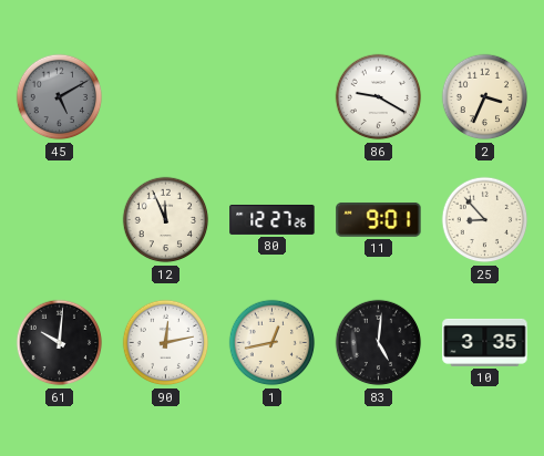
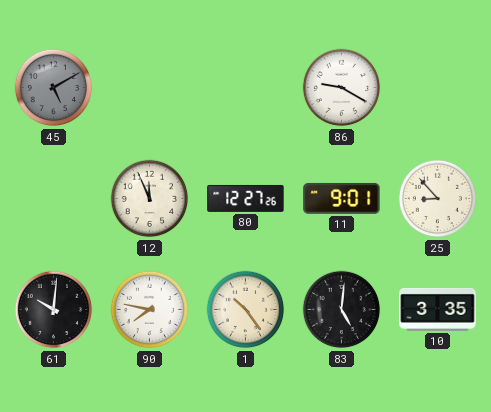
2: 3:34 -> none (485, 97)
90: 12:13 -> 7:47 (150, 310)
1: 12:43 -> 10:24 (246, 310)
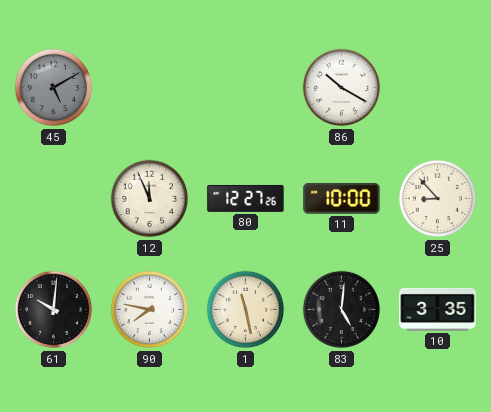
86: 9:20 -> 10:20 (342, 88)
11: 9:01 -> 10:00 (342, 198)
1: 10:24 -> 11:28 (246, 310)
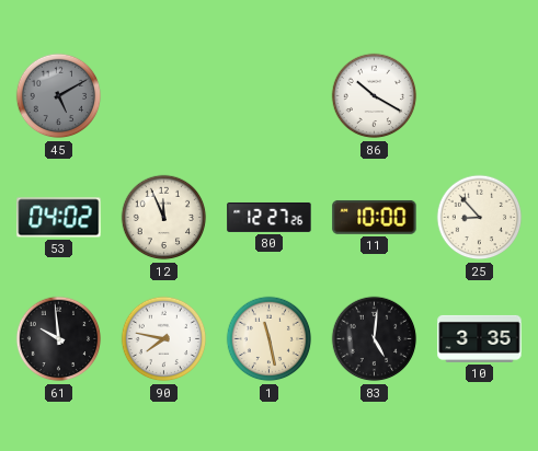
53: none -> 04:02 (59, 218)
61: 10:01 -> 9:59 (59, 339)
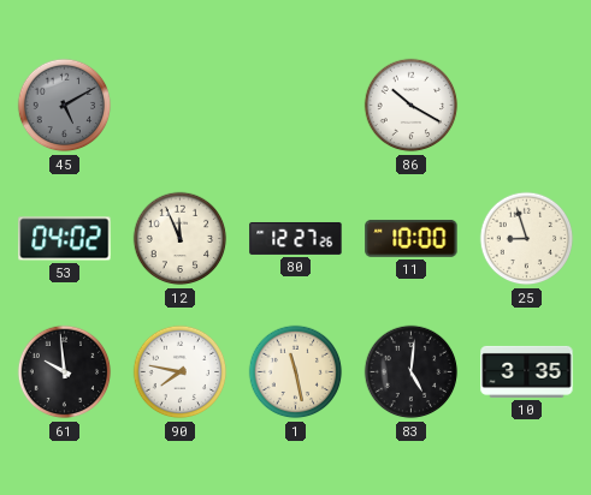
25: 8:53 -> 8:57 (527, 239)
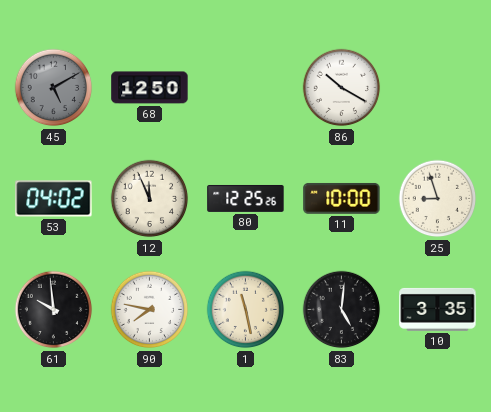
68: none -> 12:50 (150, 88)
80: 12:27 -> 12:25 (246, 198)
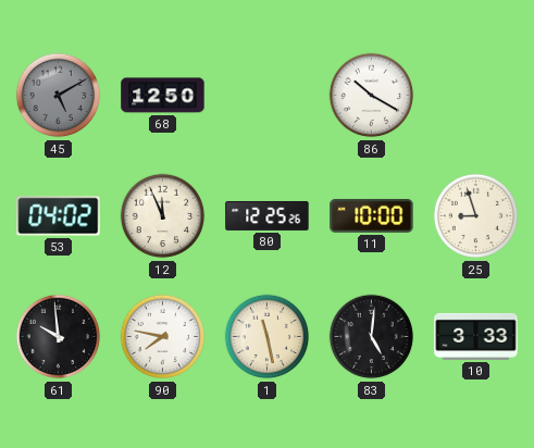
10: 3:35 -> 3:33 (476, 336)
